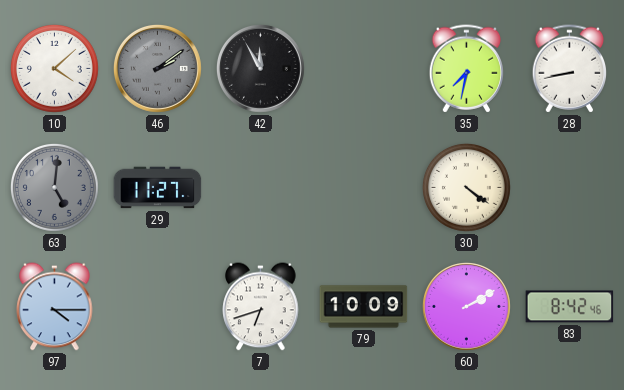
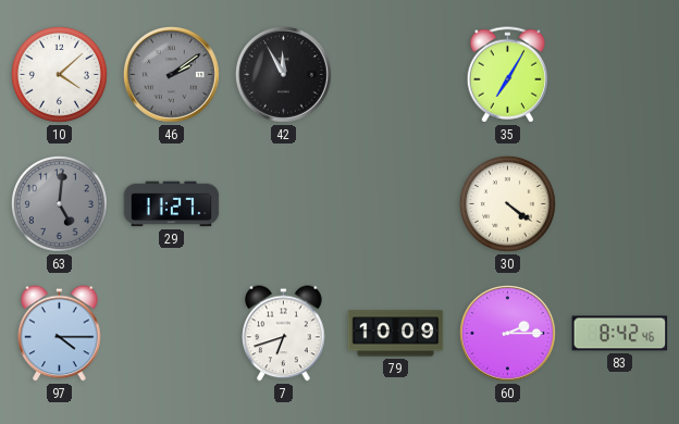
35: 7:32 -> 7:05 (508, 75)
28: 8:43 -> none (570, 69)
60: 2:10 -> 2:15 (507, 333)
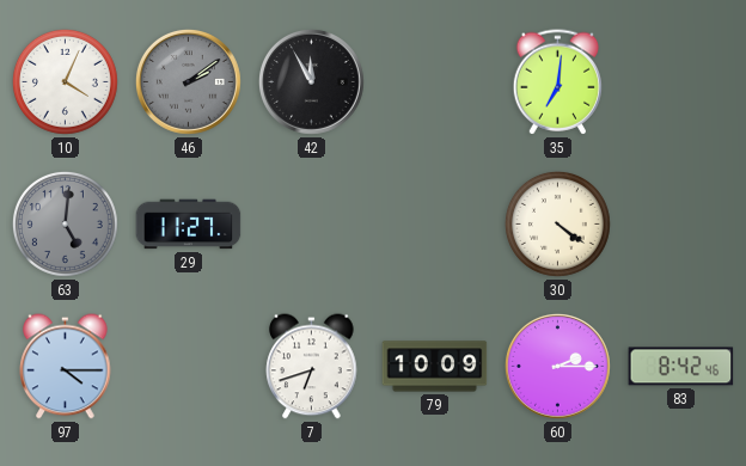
10: 4:08 -> 4:04 (65, 81)
35: 7:05 -> 7:01 (558, 82)
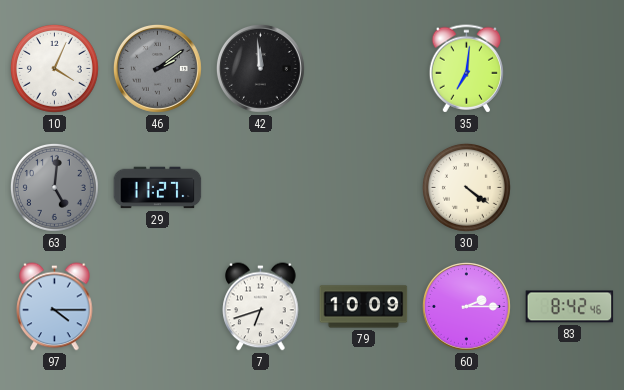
42: 11:55 -> 11:59 (260, 68)
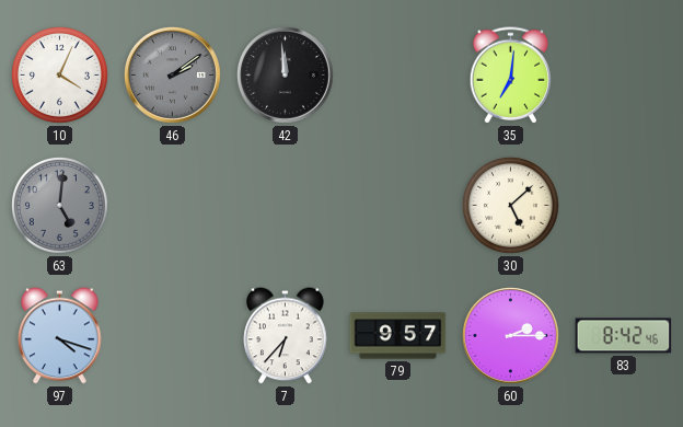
29: 11:27 -> none (158, 188)
30: 4:21 -> 5:08 (510, 205)
97: 4:15 -> 4:18 (60, 336)
7: 6:42 -> 6:37 (286, 336)
79: 10:09 -> 9:57 (398, 336)
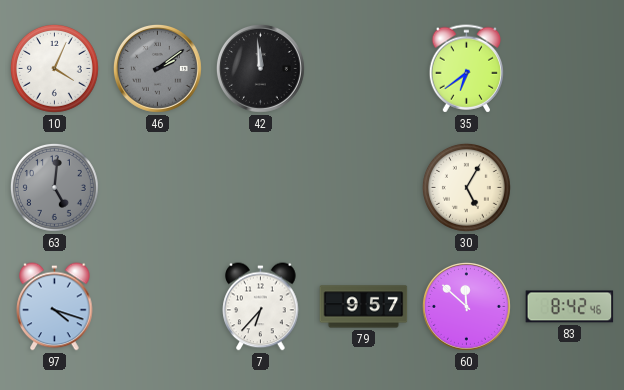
35: 7:01 -> 6:39 (467, 69)
30: 5:08 -> 5:05 (466, 187)
60: 2:15 -> 11:52 (466, 306)
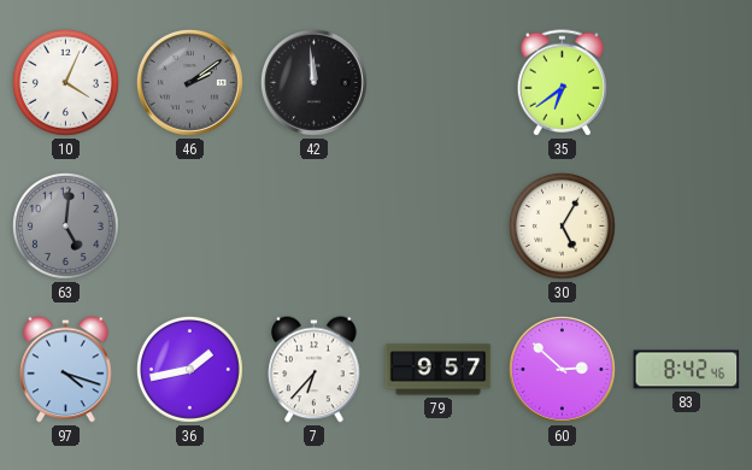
36: none -> 1:43 (189, 369)
60: 11:52 -> 2:52 (562, 369)
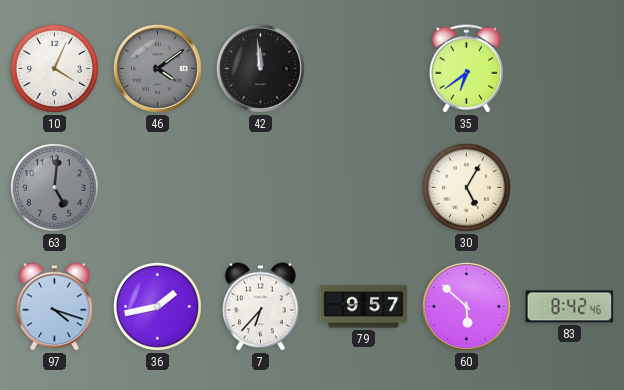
46: 2:09 -> 4:09 (157, 68)
60: 2:52 -> 5:52 (466, 306)
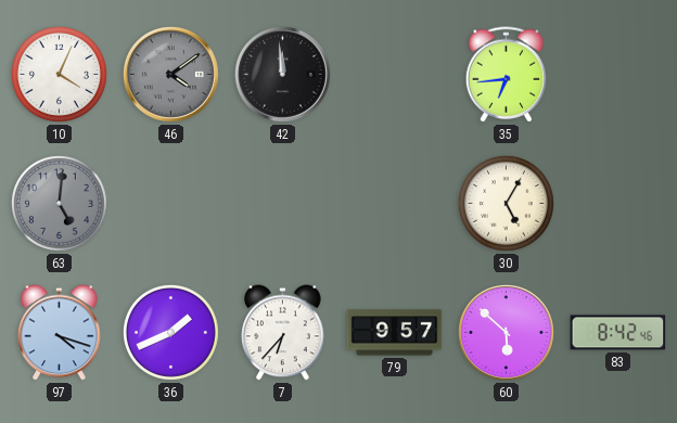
35: 6:39 -> 6:44 (507, 75)
36: 1:43 -> 1:41 (170, 332)
